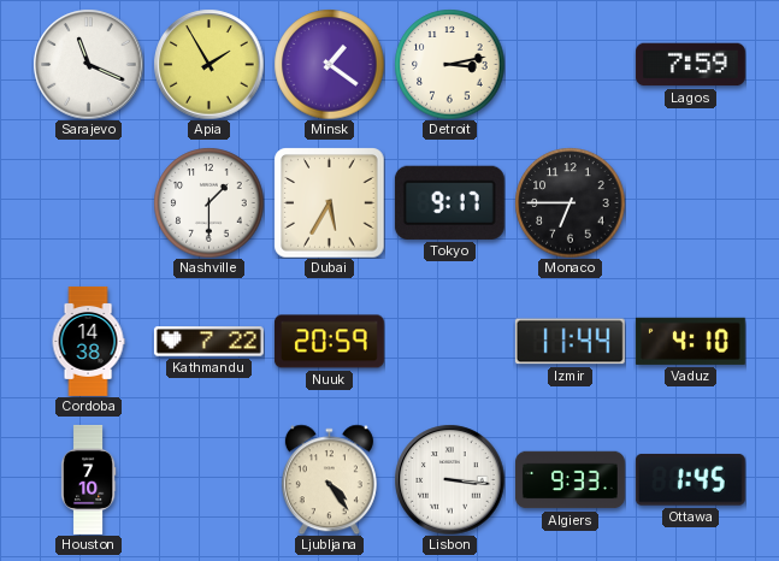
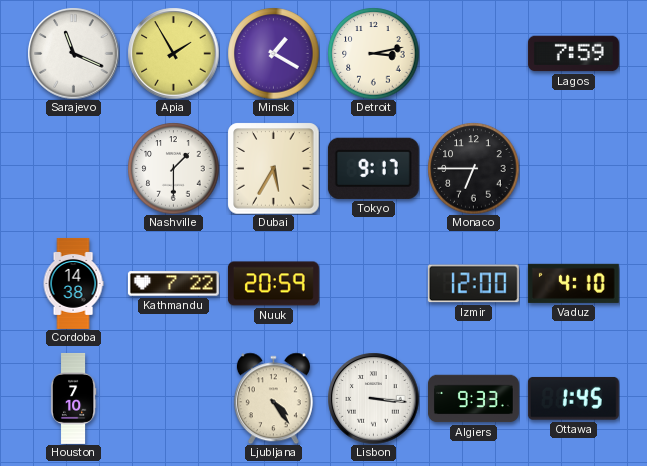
Minsk: 1:21 -> 1:20 (273, 53)
Izmir: 11:44 -> 12:00 (473, 284)
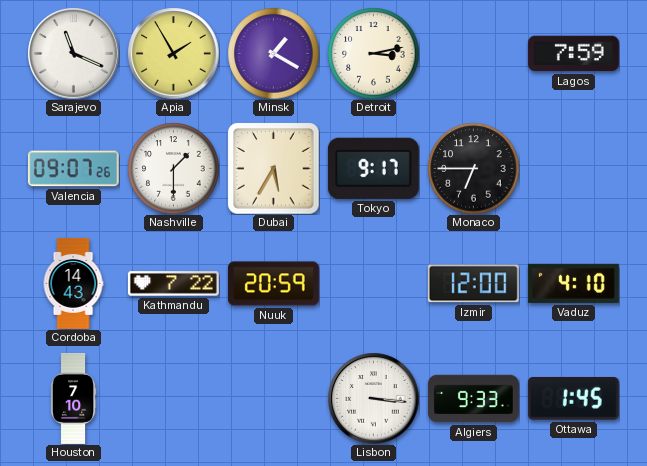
Valencia: none -> 09:07 (73, 169)
Cordoba: 14:38 -> 14:43 (73, 283)
Ljubljana: 4:24 -> none (273, 398)
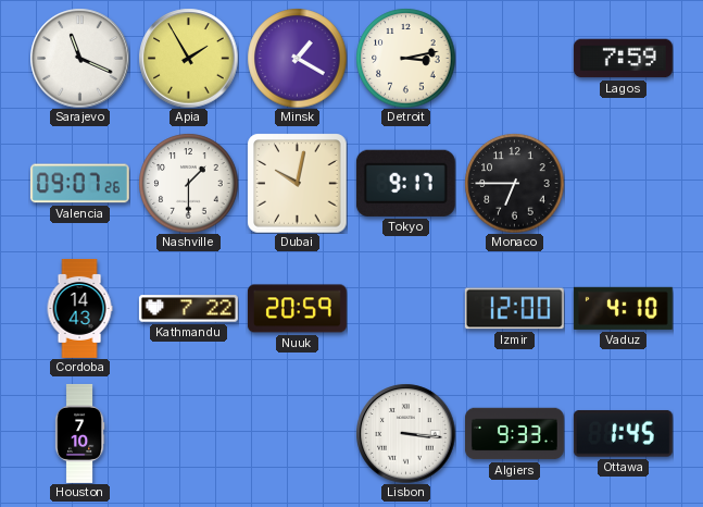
Dubai: 5:35 -> 10:02 (297, 183)
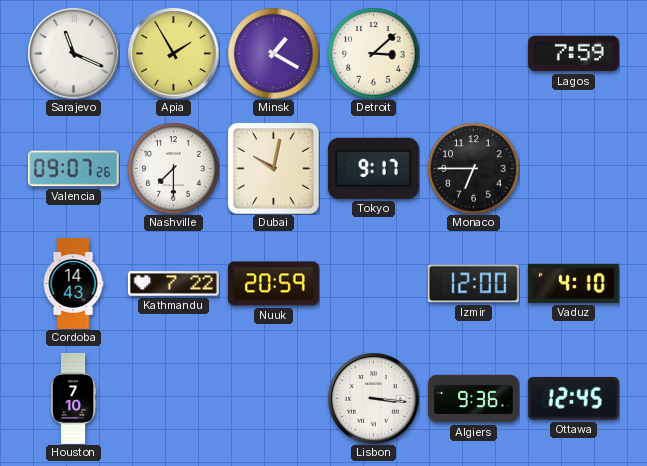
Detroit: 3:13 -> 3:08 (373, 53)
Nashville: 1:30 -> 7:30 (173, 168)
Algiers: 9:33 -> 9:36 (473, 399)
Ottawa: 1:45 -> 12:45 (573, 399)
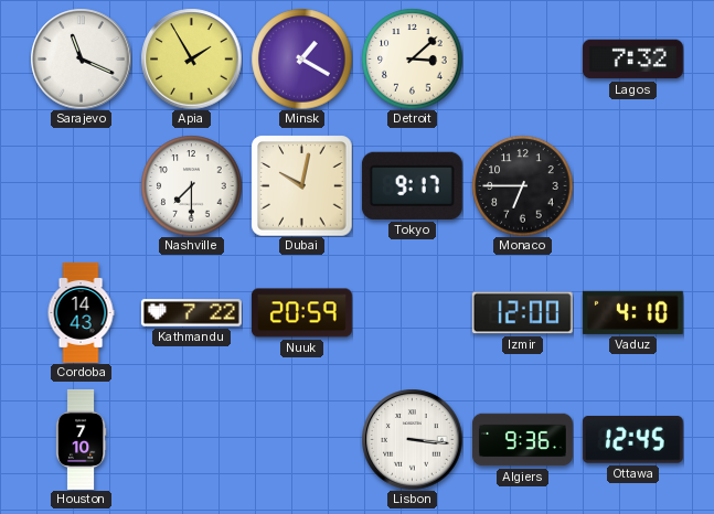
Lagos: 7:59 -> 7:32 (632, 60)
Valencia: 09:07 -> none (73, 169)
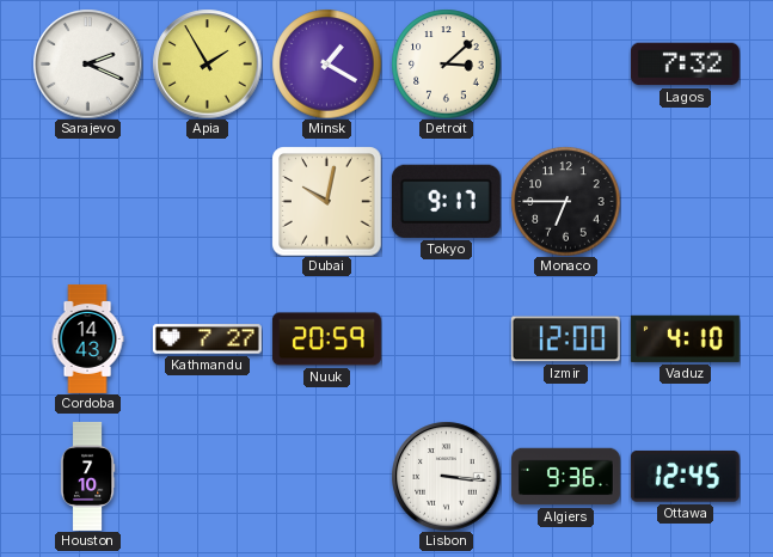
Sarajevo: 11:19 -> 2:19 (87, 63)
Nashville: 7:30 -> none (191, 185)
Kathmandu: 7:22 -> 7:27 (207, 339)
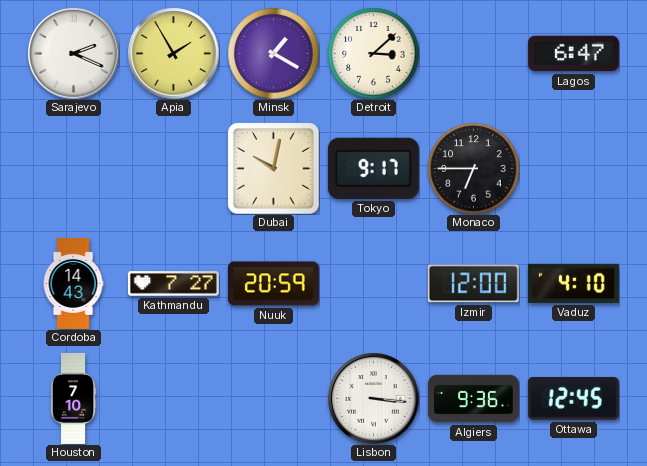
Lagos: 7:32 -> 6:47 (573, 54)
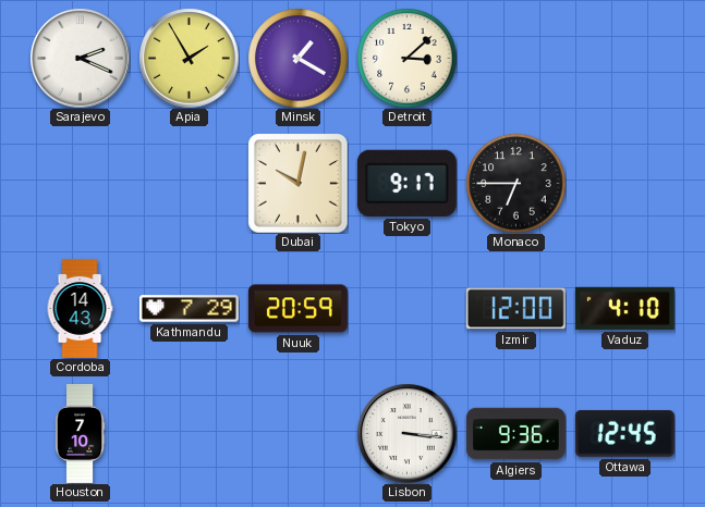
Lagos: 6:47 -> none (573, 54)
Kathmandu: 7:27 -> 7:29 (189, 309)
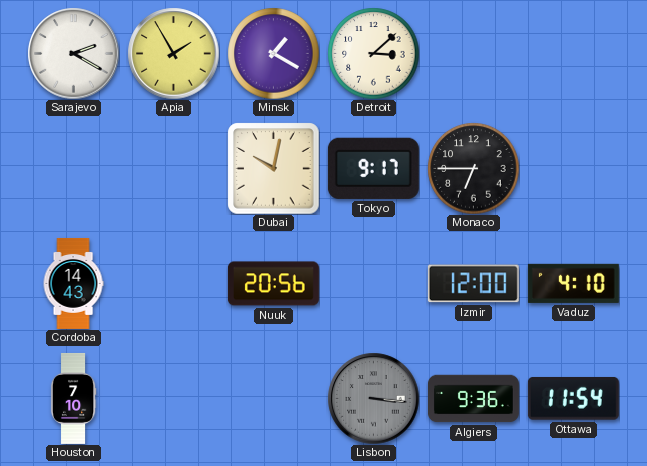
Sarajevo: 2:19 -> 2:20 (73, 53)
Kathmandu: 7:29 -> none (189, 309)
Nuuk: 20:59 -> 20:56 (273, 284)
Lisbon dial: white -> grey (373, 398)
Ottawa: 12:45 -> 11:54 (573, 399)
